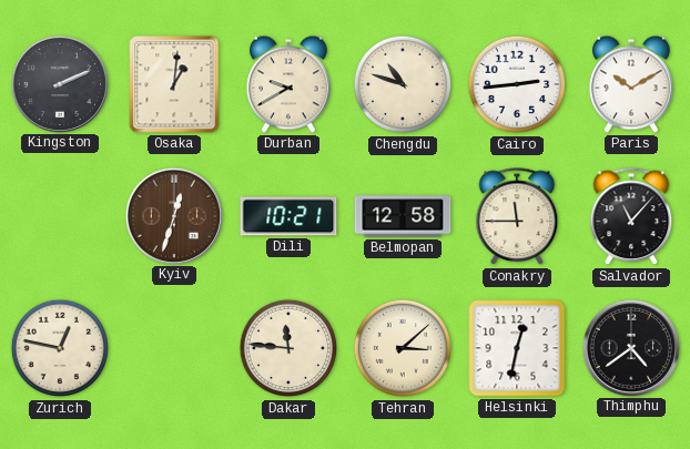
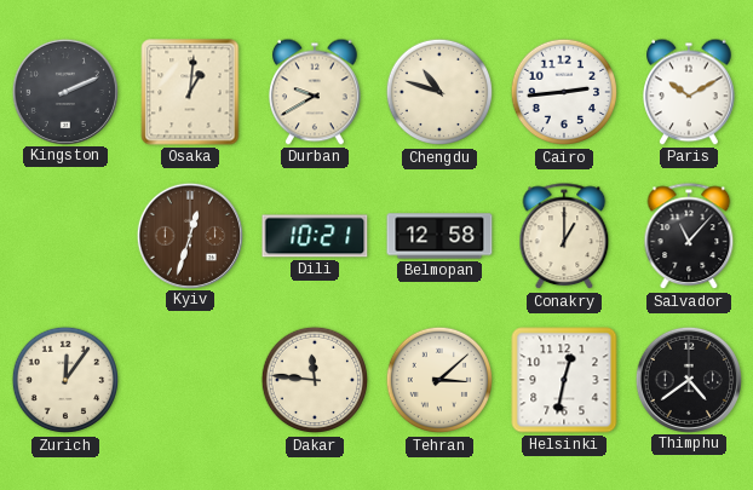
Conakry: 11:45 -> 1:00 (564, 237)
Zurich: 12:47 -> 12:06 (64, 380)
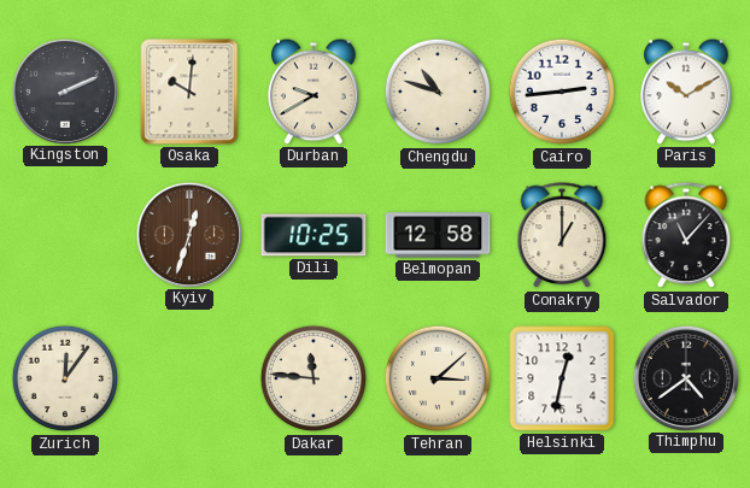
Osaka: 1:01 -> 10:01 (189, 92)
Dili: 10:21 -> 10:25 (314, 235)
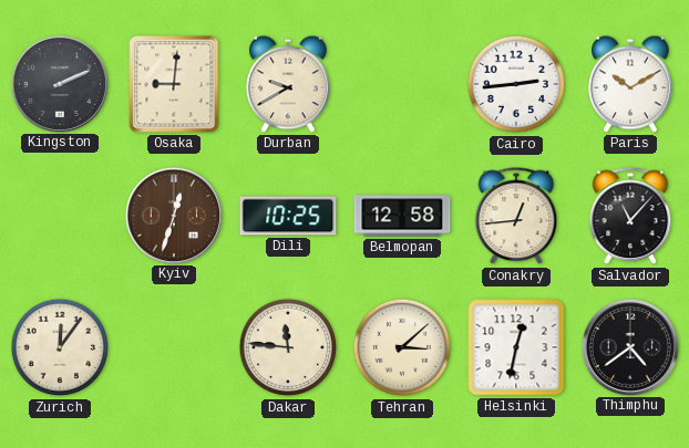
Osaka: 10:01 -> 9:01 (174, 84)
Chengdu: 10:48 -> none (436, 92)
Conakry: 1:00 -> 12:44 (516, 217)
